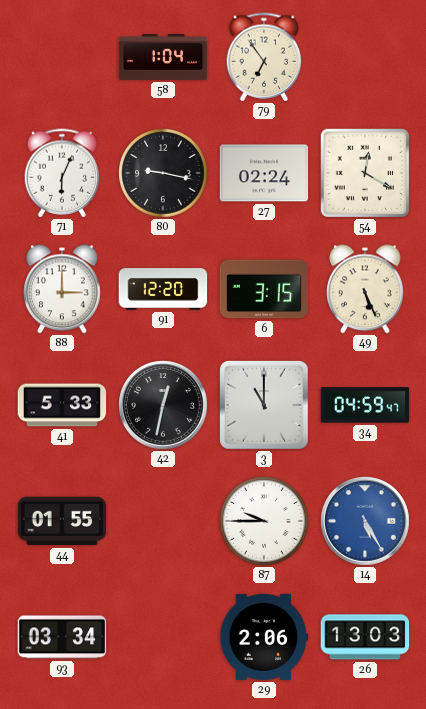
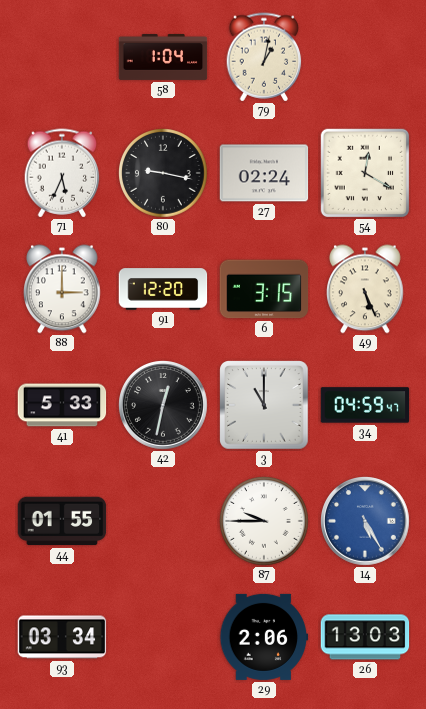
79: 6:54 -> 1:02 (264, 57)
71: 6:04 -> 5:34 (62, 173)
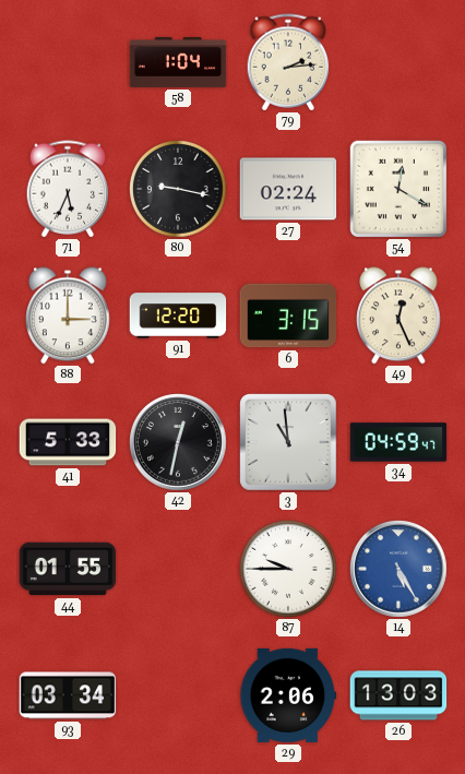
79: 1:02 -> 2:14 (288, 62)
49: 5:26 -> 12:26 (400, 315)
3: 11:00 -> 10:59 (288, 442)
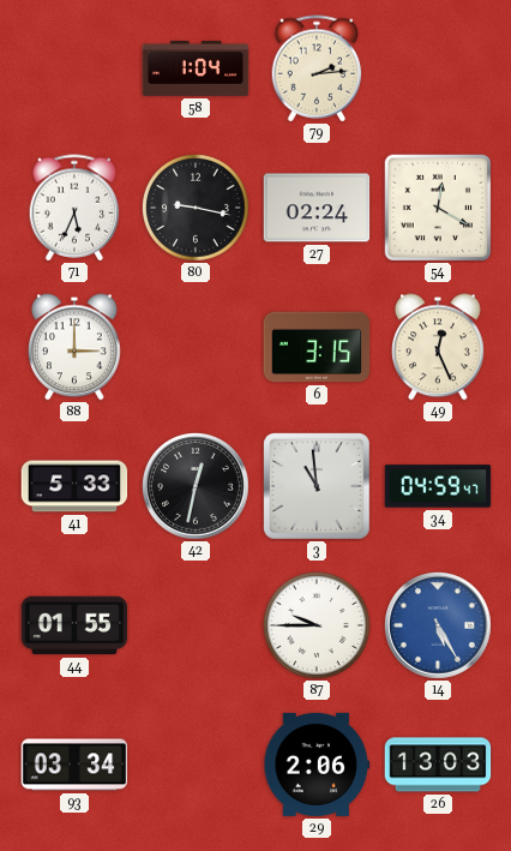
91: 12:20 -> none (178, 315)
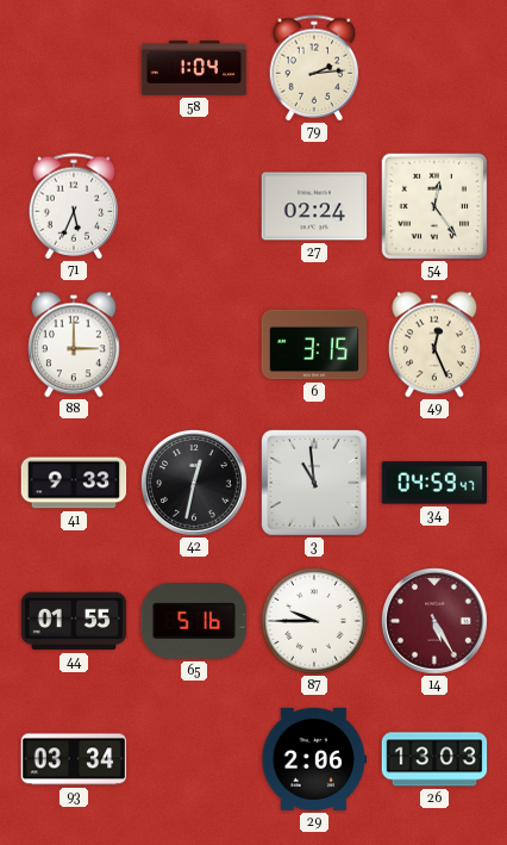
80: 9:17 -> none (197, 209)
54: 12:20 -> 12:24 (434, 206)
41: 5:33 -> 9:33 (74, 483)
65: none -> 5:16 (194, 622)
14 dial: blue -> burgundy (436, 622)
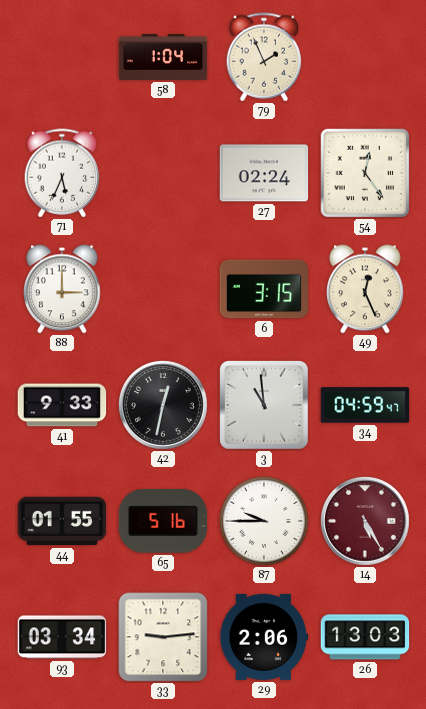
79: 2:14 -> 1:56 (264, 57)
33: none -> 9:14 (163, 637)
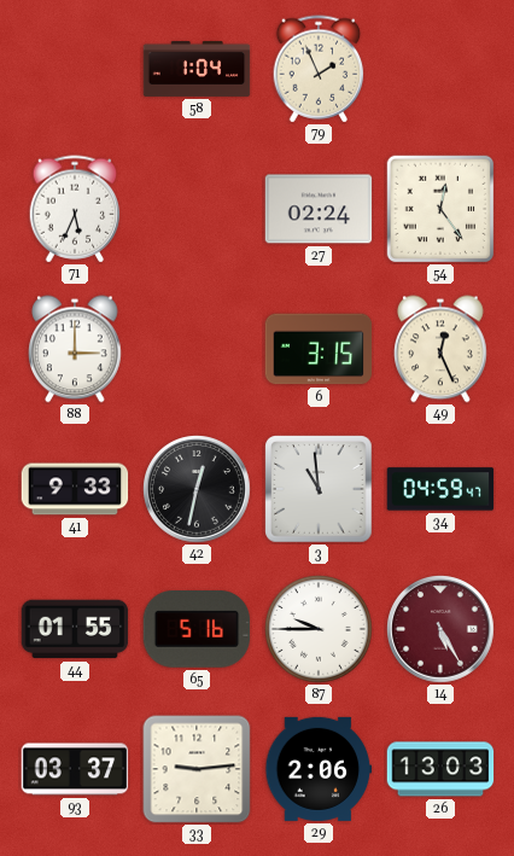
93: 03:34 -> 03:37 (75, 769)
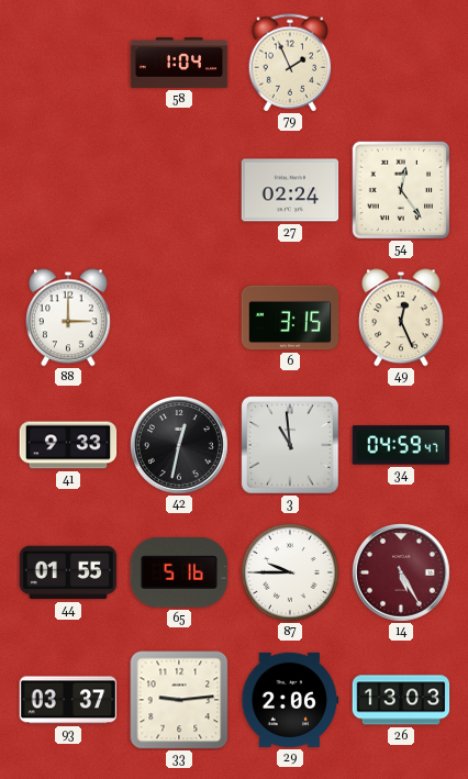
71: 5:34 -> none (75, 209)
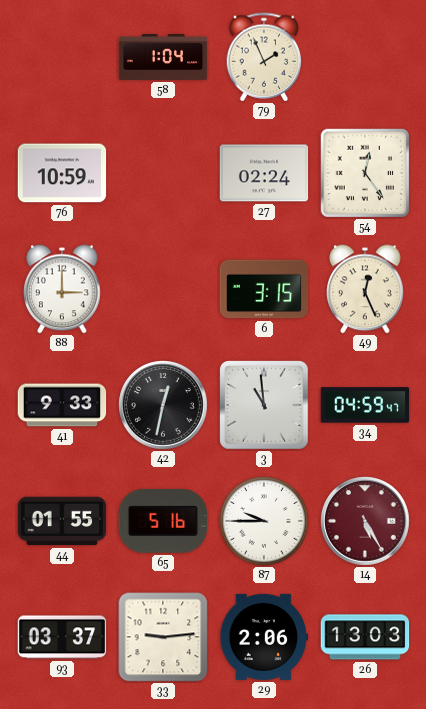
76: none -> 10:59 (62, 173)
